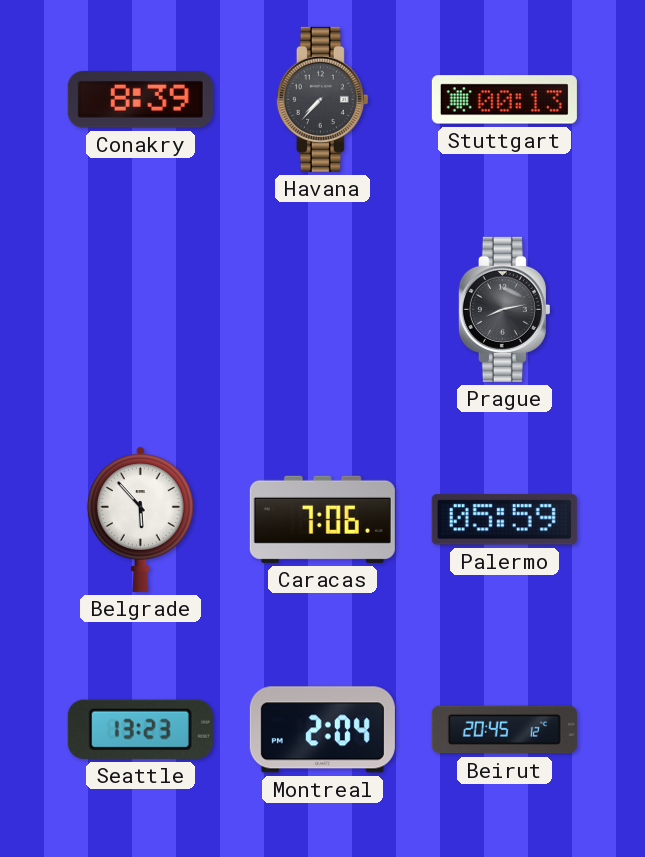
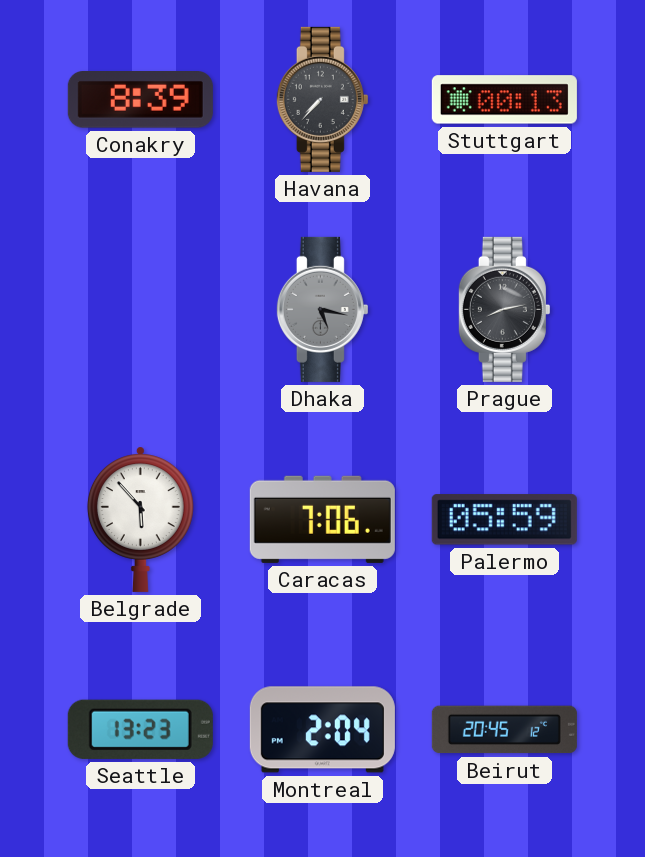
Dhaka: none -> 5:17 (322, 309)
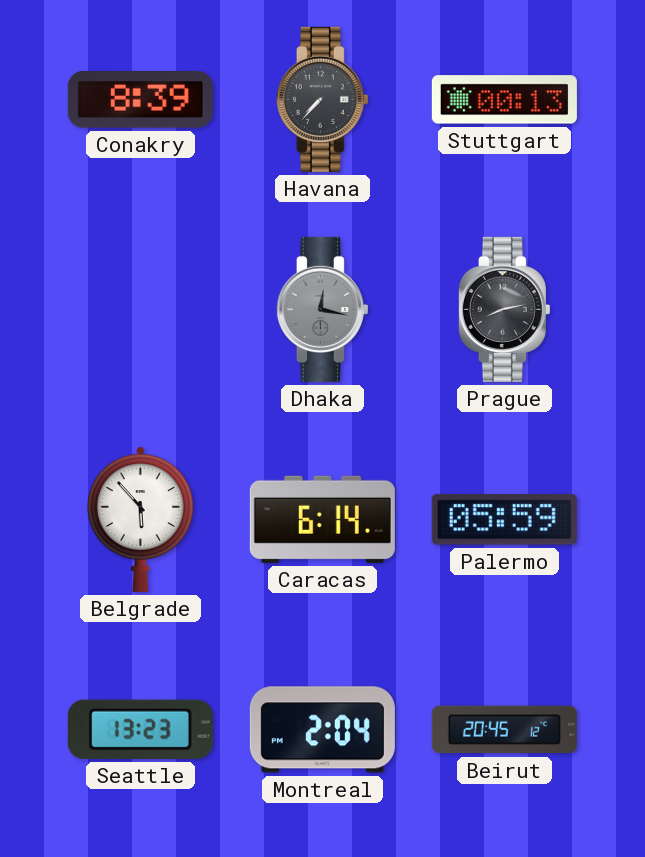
Dhaka: 5:17 -> 12:17 (322, 309)
Caracas: 7:06 -> 6:14 (322, 519)
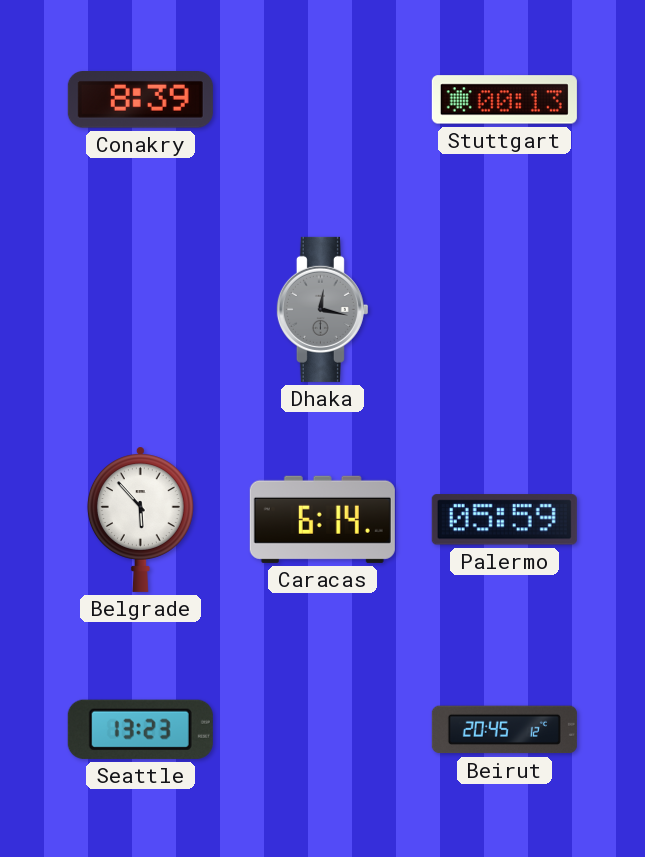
Havana: 7:37 -> none (322, 99)
Prague: 8:13 -> none (504, 309)
Montreal: 2:04 -> none (322, 730)
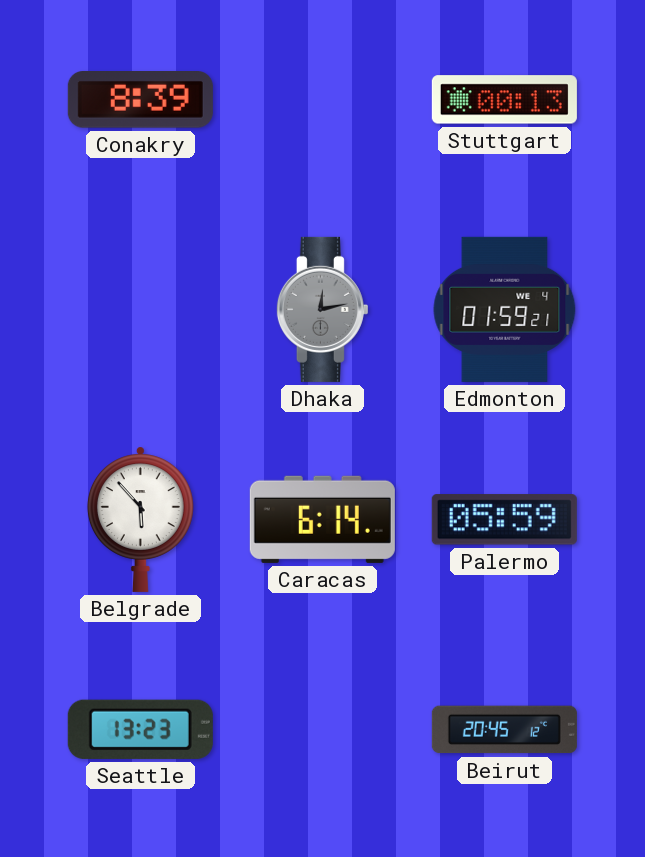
Dhaka: 12:17 -> 12:13 (322, 309)
Edmonton: none -> 01:59 (505, 309)
